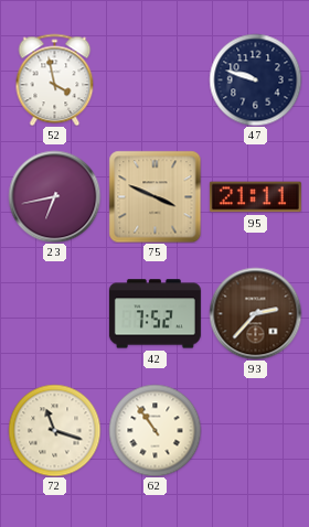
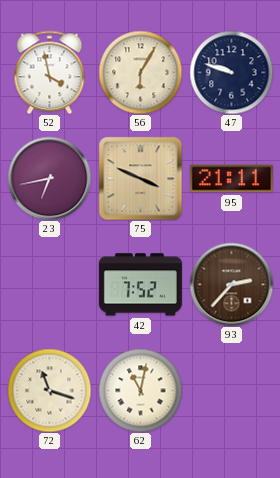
56: none -> 6:05 (140, 72)
62: 10:54 -> 11:02 (140, 390)
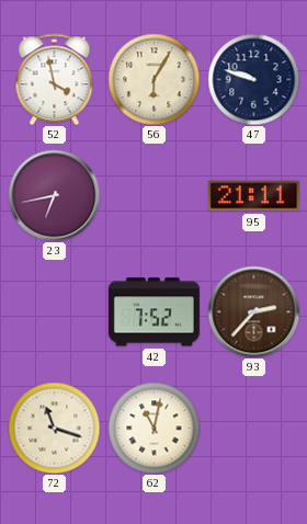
75: 3:49 -> none (140, 178)
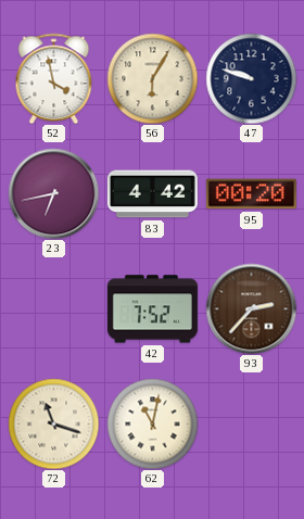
83: none -> 4:42 (152, 194)
95: 21:11 -> 00:20 (251, 194)
